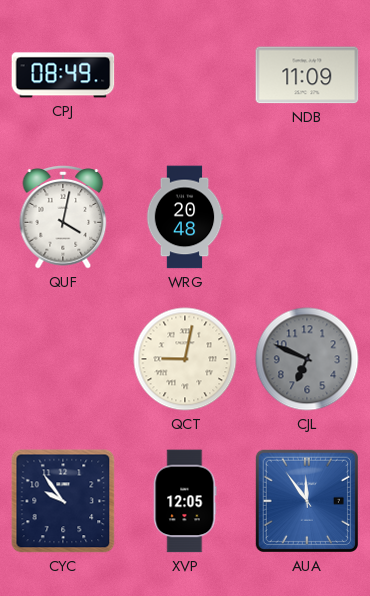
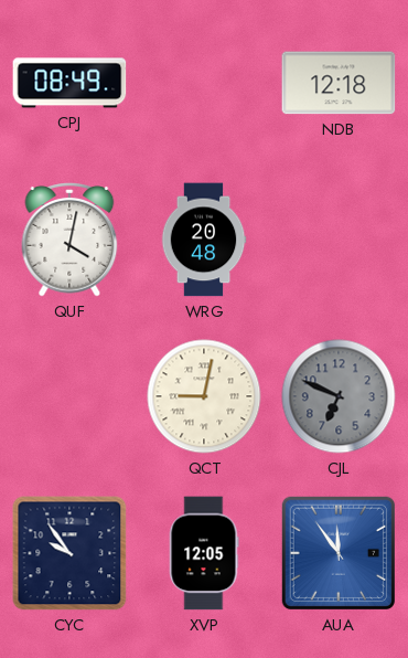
NDB: 11:09 -> 12:18 (339, 83)
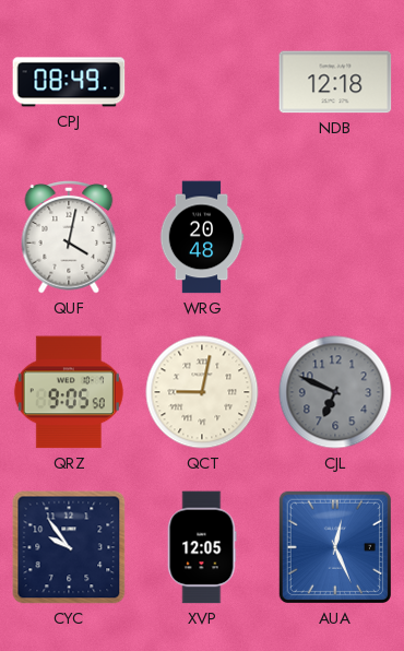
QRZ: none -> 9:05 (69, 392)
AUA: 11:54 -> 12:26 (335, 547)
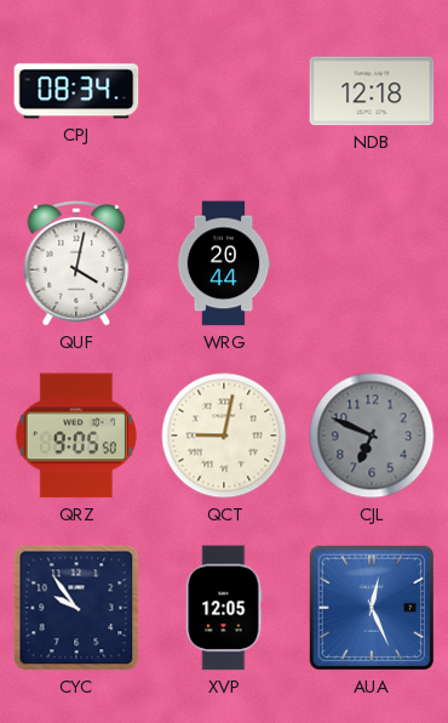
CPJ: 08:49 -> 08:34 (76, 91)
WRG: 20:48 -> 20:44 (224, 263)
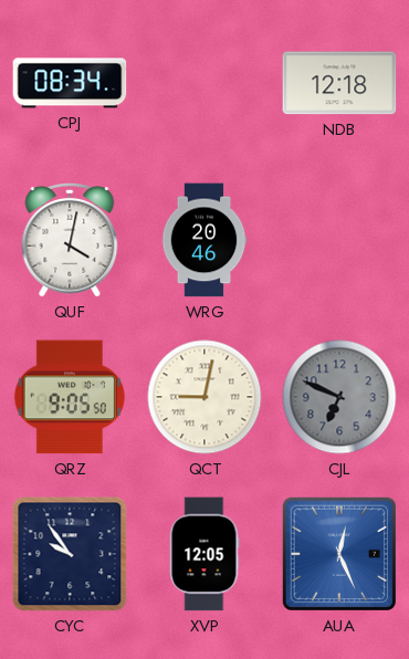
WRG: 20:44 -> 20:46 (204, 240)
